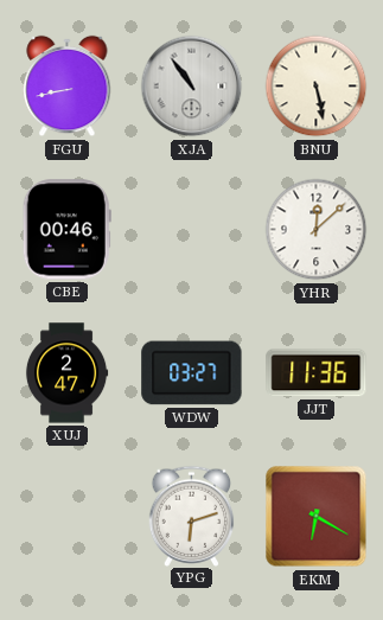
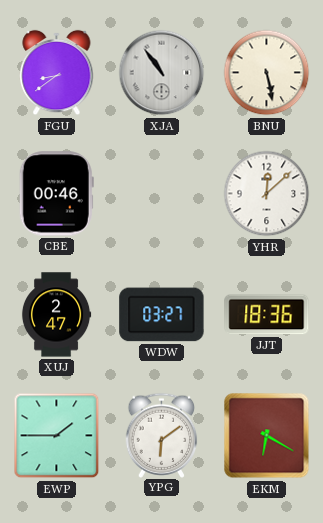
FGU: 8:43 -> 8:39 (57, 73)
JJT: 11:36 -> 18:36 (267, 315)
EWP: none -> 1:45 (57, 436)
YPG: 6:12 -> 6:09 (162, 435)
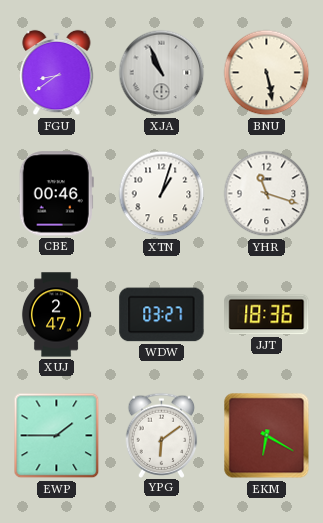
XJA: 10:54 -> 10:56 (162, 73)
XTN: none -> 1:03 (162, 194)
YHR: 12:08 -> 11:18 (267, 194)
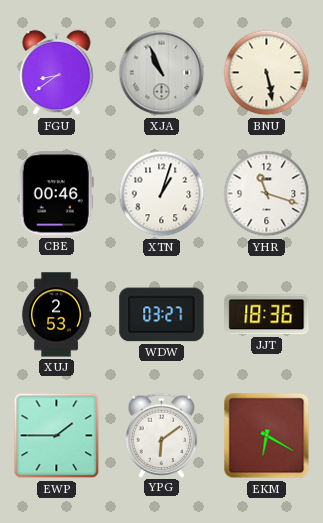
XUJ: 2:47 -> 2:53 (56, 315)
